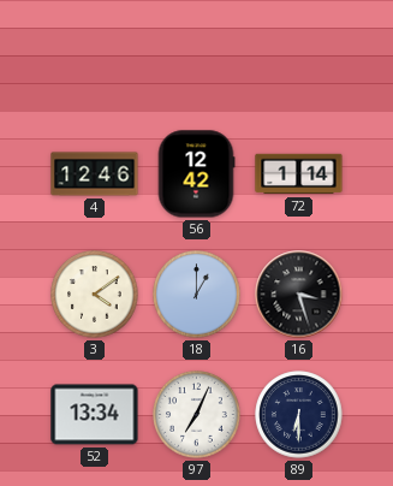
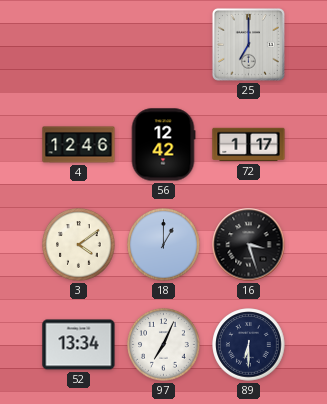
25: none -> 7:00 (248, 44)
72: 1:14 -> 1:17 (249, 145)
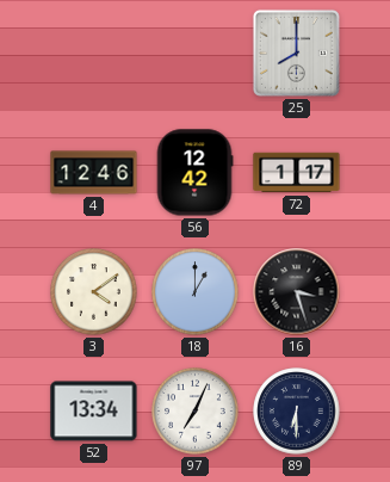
25: 7:00 -> 8:00 (296, 52)
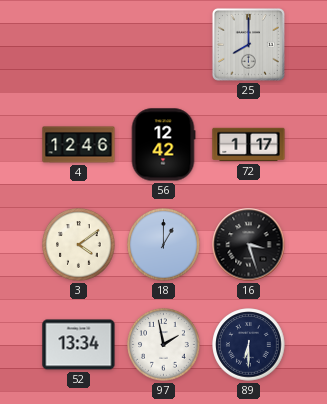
97: 7:04 -> 1:58 (164, 345)
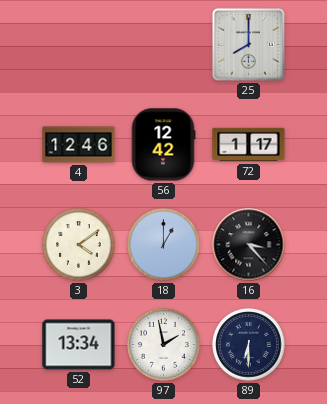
16: 3:27 -> 3:23 (249, 245)
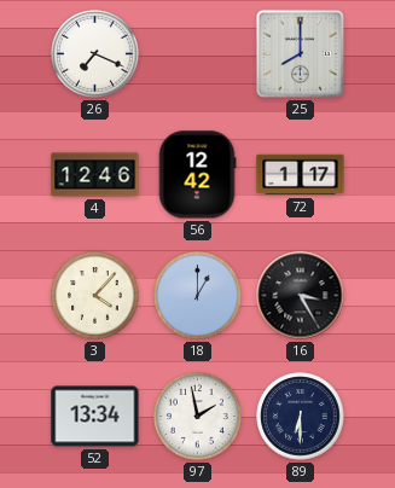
26: none -> 7:19 (95, 54)
3: 4:09 -> 4:07 (95, 296)
16: 3:23 -> 3:25 (301, 296)
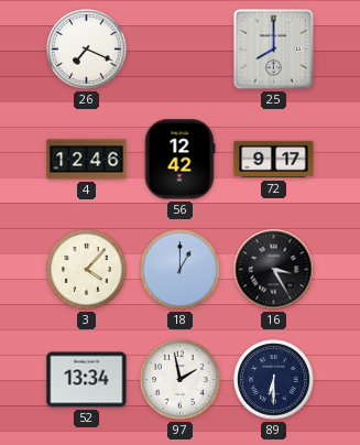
72: 1:17 -> 9:17 (274, 160)
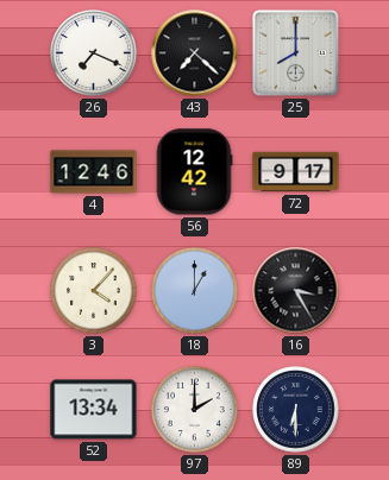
43: none -> 7:22 (195, 53)
97: 1:58 -> 2:00 (195, 410)
